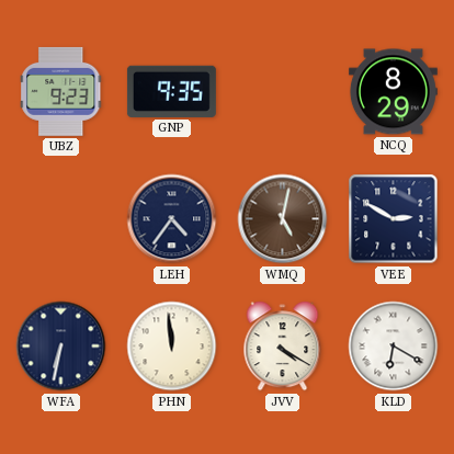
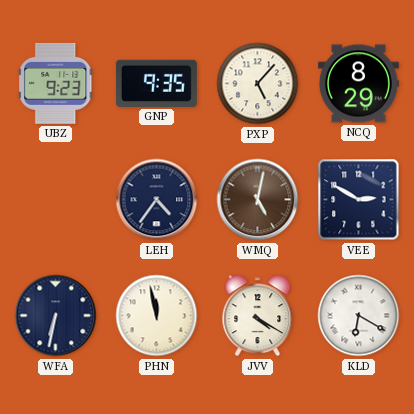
PXP: none -> 5:07 (258, 84)
PHN: 11:59 -> 11:58 (157, 316)
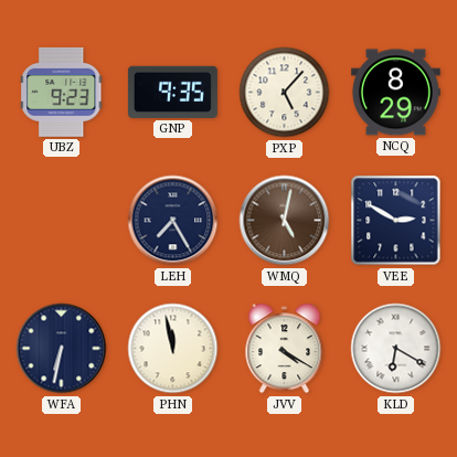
LEH: 4:36 -> 7:25 (173, 221)
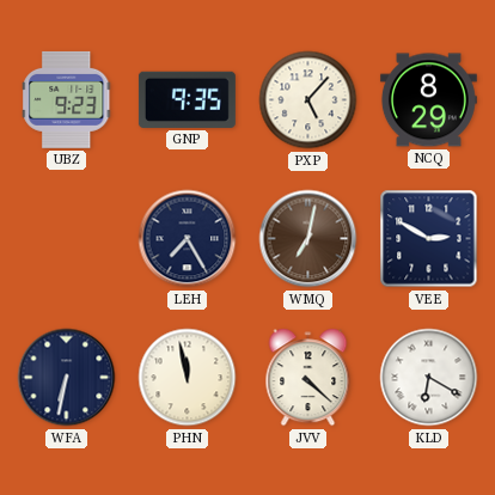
WMQ: 5:02 -> 7:02 (308, 239)
JVV: 4:20 -> 4:22 (308, 378)
